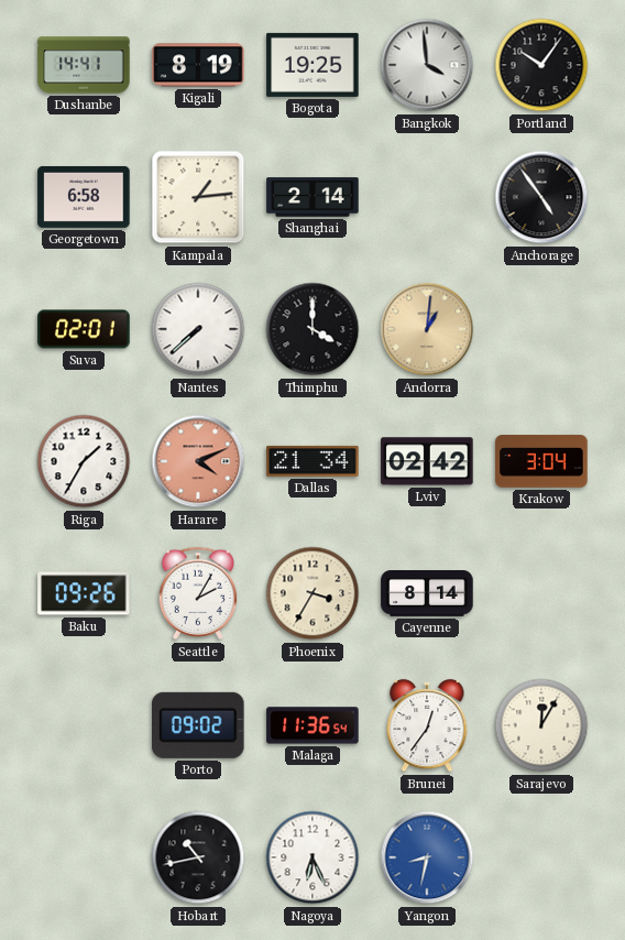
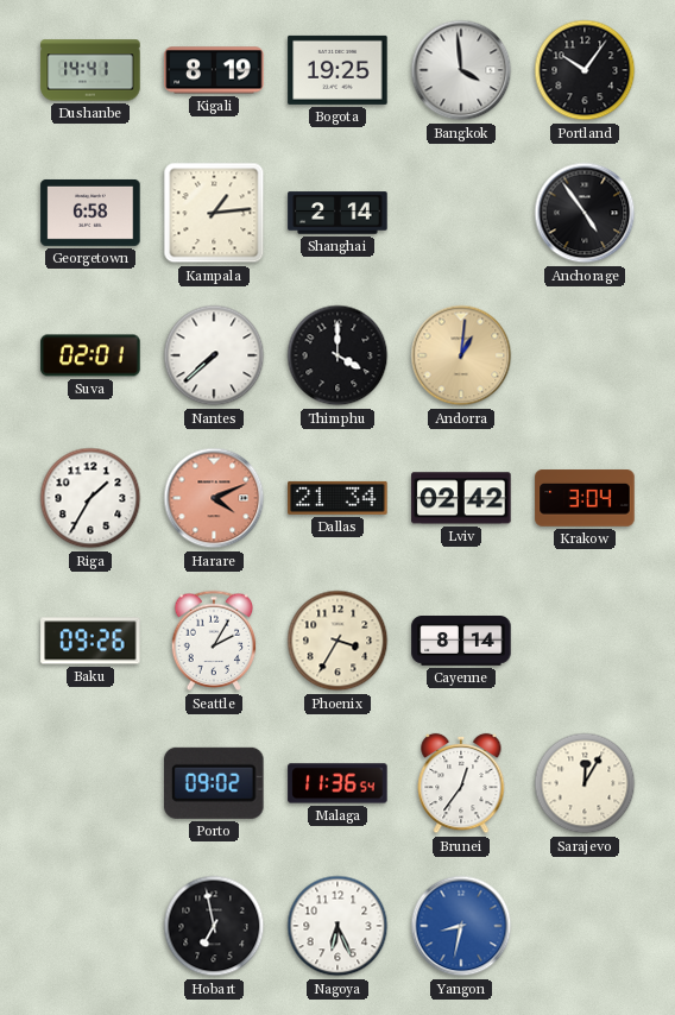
Hobart: 10:43 -> 6:58 (214, 926)
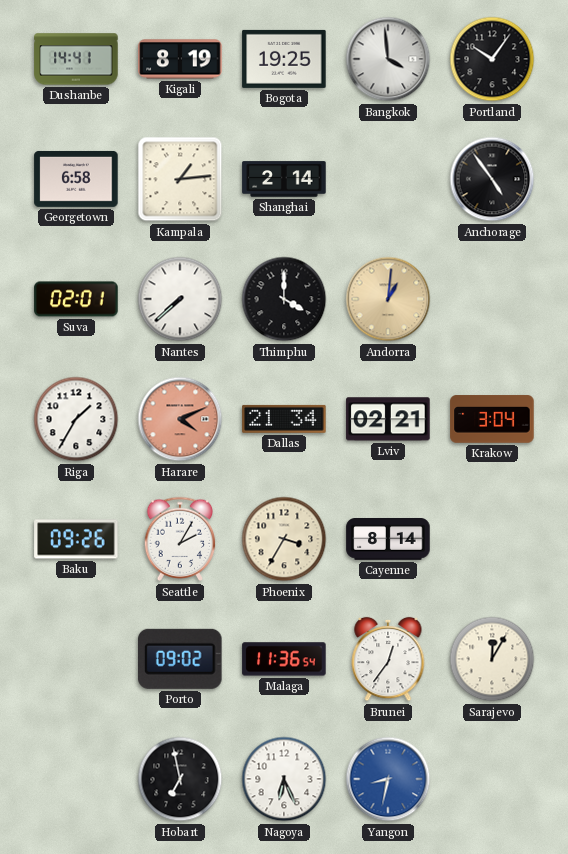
Lviv: 02:42 -> 02:21 (388, 419)
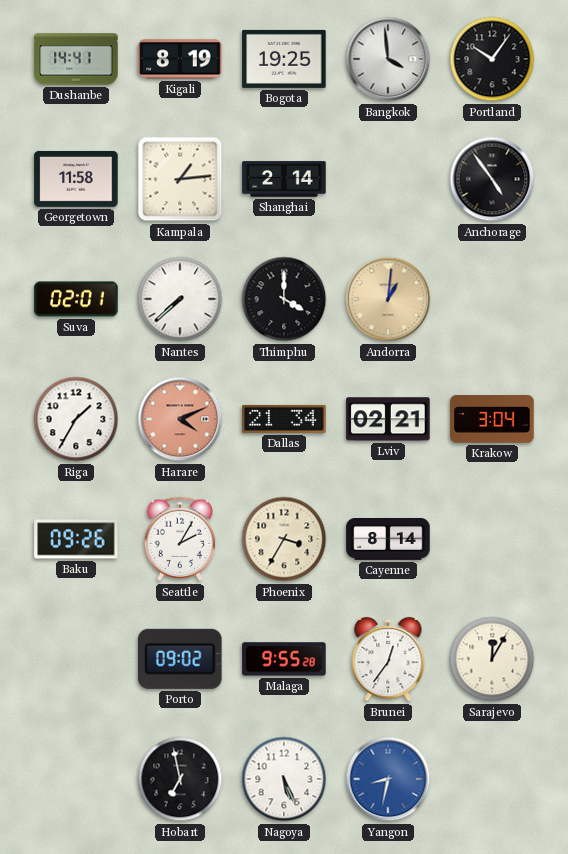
Georgetown: 6:58 -> 11:58 (76, 179)
Malaga: 11:36 -> 9:55 (284, 659)
Nagoya: 6:26 -> 5:26 (284, 779)
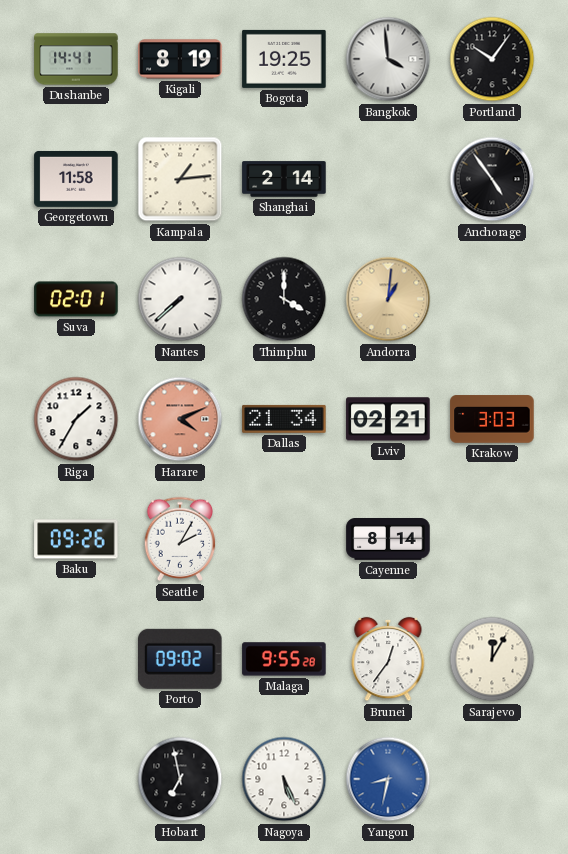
Krakow: 3:04 -> 3:03 (492, 419)
Phoenix: 3:35 -> none (284, 539)
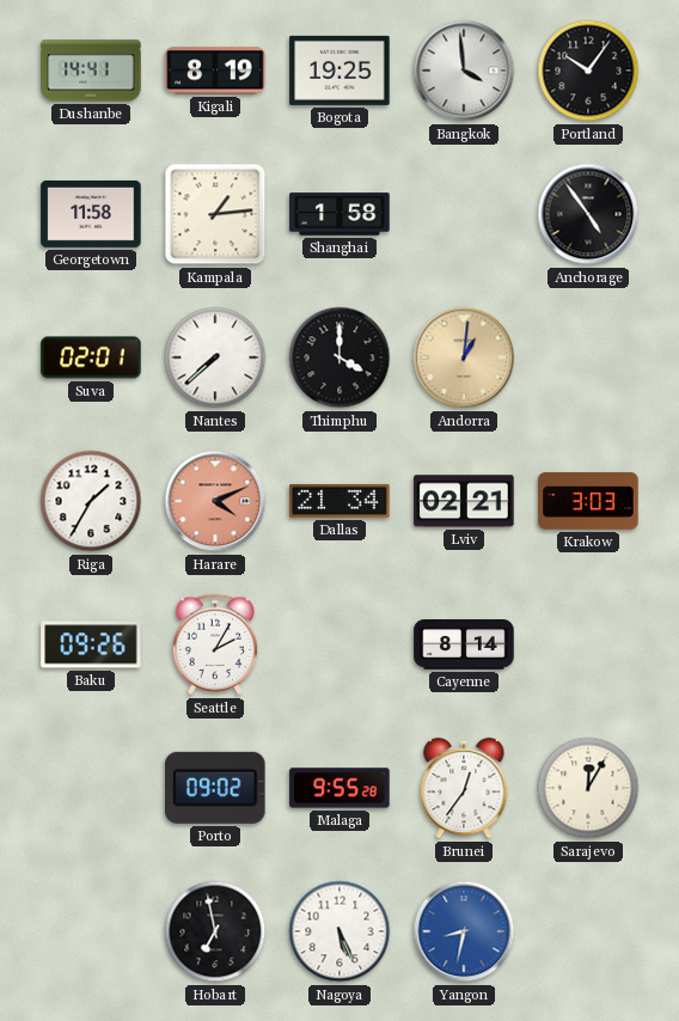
Shanghai: 2:14 -> 1:58 (339, 214)
